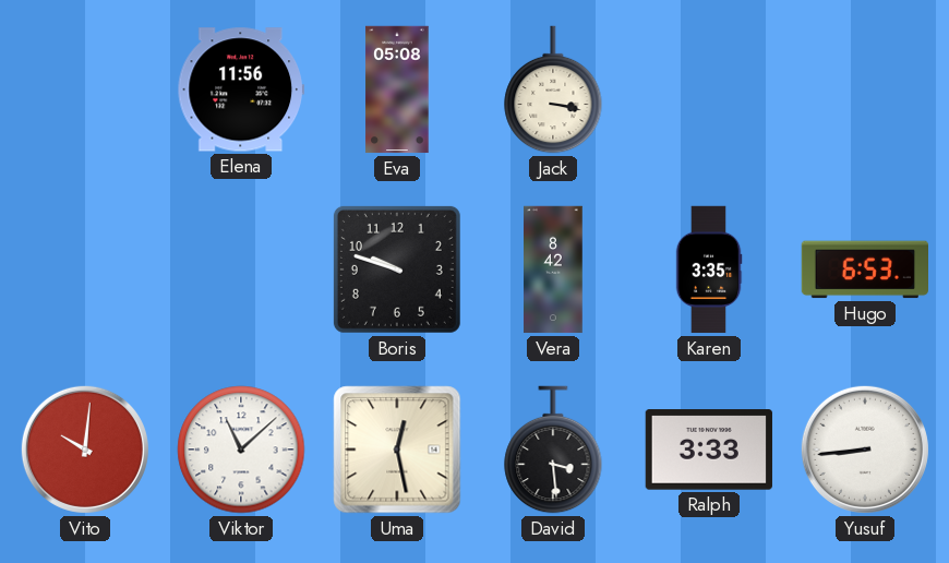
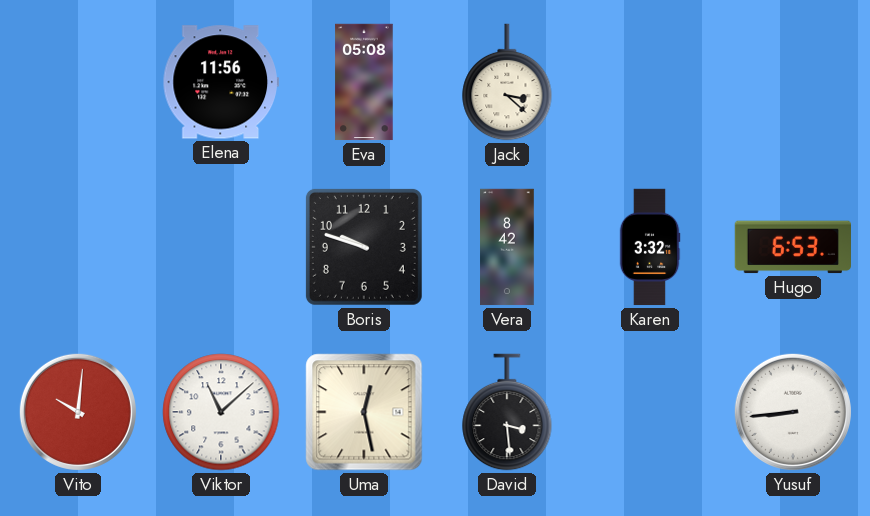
Jack: 3:17 -> 3:22 (507, 82)
Karen: 3:35 -> 3:32 (650, 247)
Ralph: 3:33 -> none (709, 450)
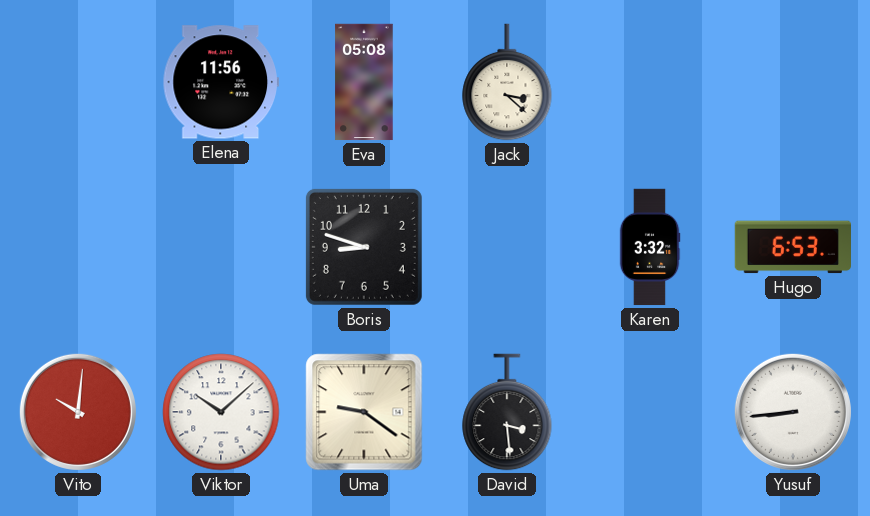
Boris: 9:48 -> 8:48 (364, 247)
Vera: 8:42 -> none (507, 247)
Viktor: 11:08 -> 10:08 (221, 412)
Uma: 12:28 -> 9:21 (364, 412)
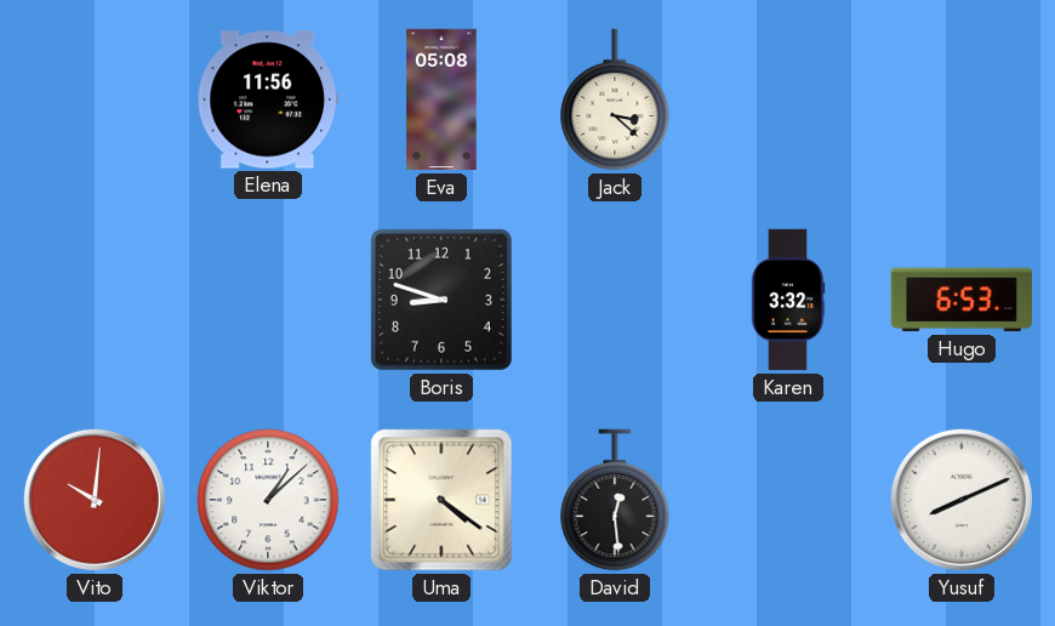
Viktor: 10:08 -> 1:08 (268, 500)
Uma: 9:21 -> 4:21 (441, 500)
David: 3:29 -> 12:29 (615, 500)
Yusuf: 8:44 -> 8:11 (962, 500)
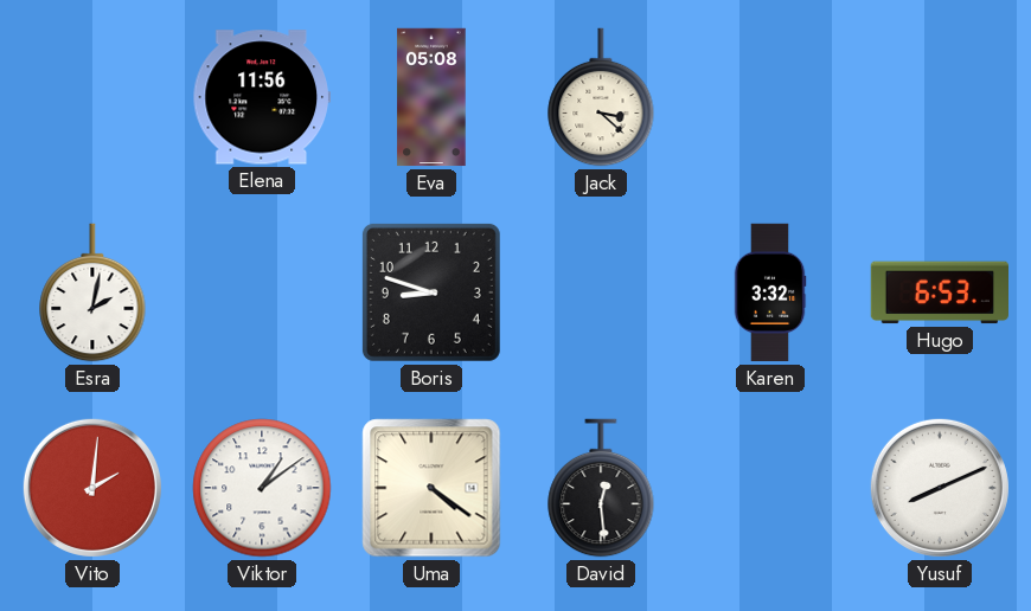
Esra: none -> 2:02 (92, 292)
Vito: 10:01 -> 2:01 (92, 488)
Viktor: 1:08 -> 1:09 (262, 488)
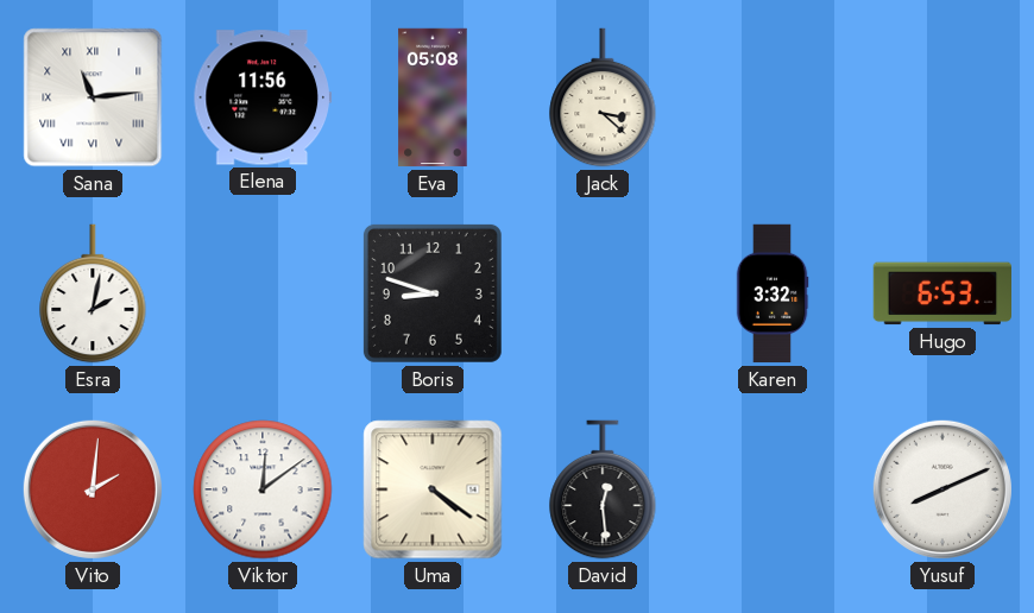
Sana: none -> 11:14 (93, 97)
Viktor: 1:09 -> 12:09 (263, 489)
